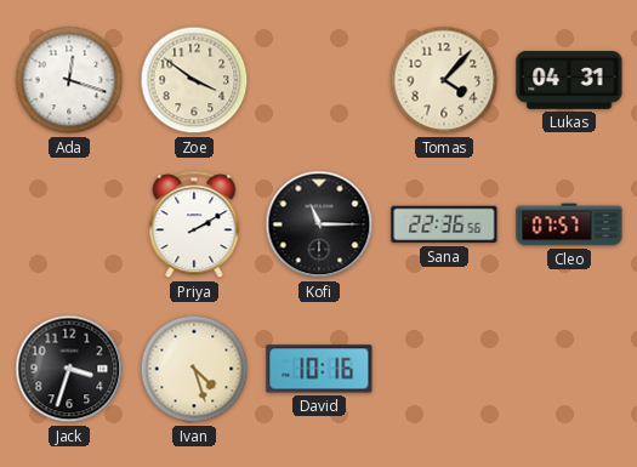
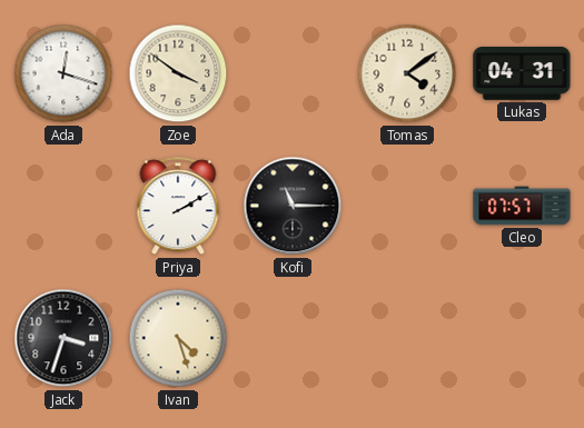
Tomas: 4:07 -> 4:09 (407, 73)
Sana: 22:36 -> none (444, 224)
David: 10:16 -> none (319, 369)
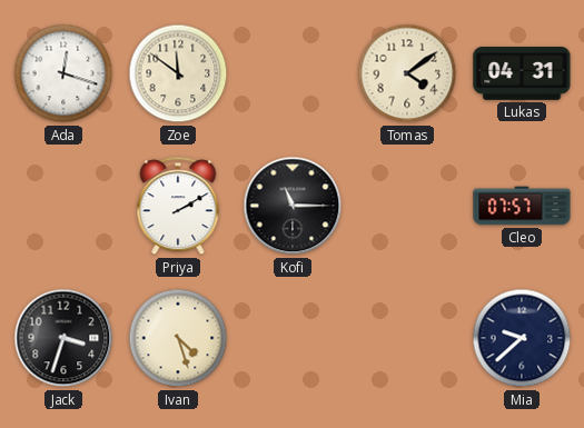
Zoe: 3:51 -> 11:51 (178, 73)
Mia: none -> 9:38 (522, 338)
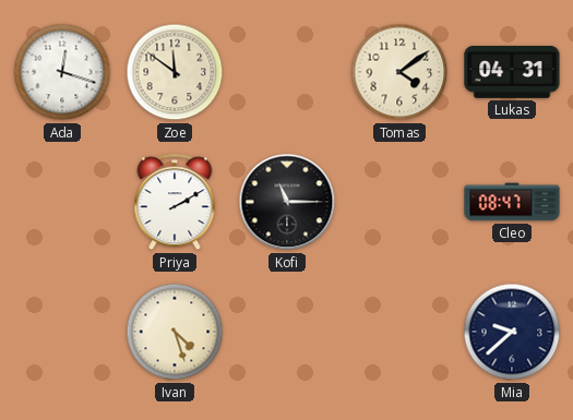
Cleo: 07:57 -> 08:47 (512, 202)
Jack: 3:33 -> none (63, 338)
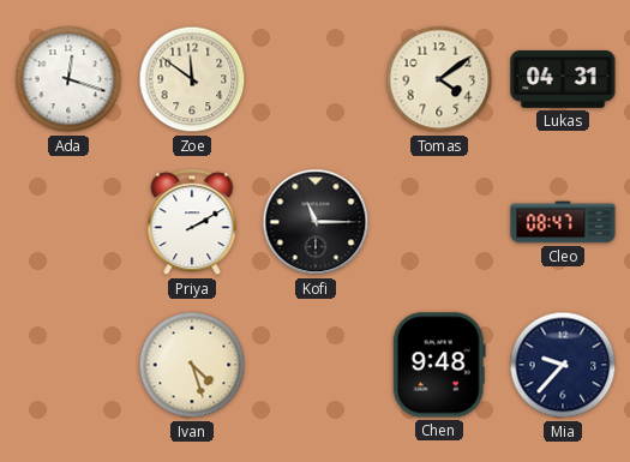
Chen: none -> 9:48 (439, 365)
Mia: 9:38 -> 9:37 (563, 365)
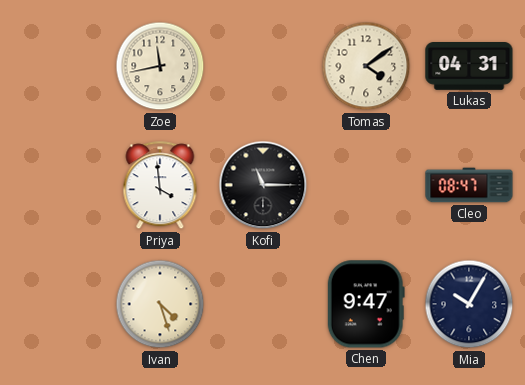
Ada: 12:18 -> none (68, 79)
Zoe: 11:51 -> 11:43 (160, 66)
Priya: 2:10 -> 3:59 (160, 186)
Chen: 9:48 -> 9:47 (366, 304)
Mia: 9:37 -> 10:05 (469, 304)
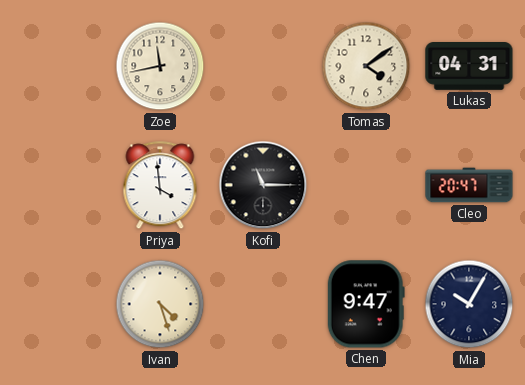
Cleo: 08:47 -> 20:47 (469, 185)
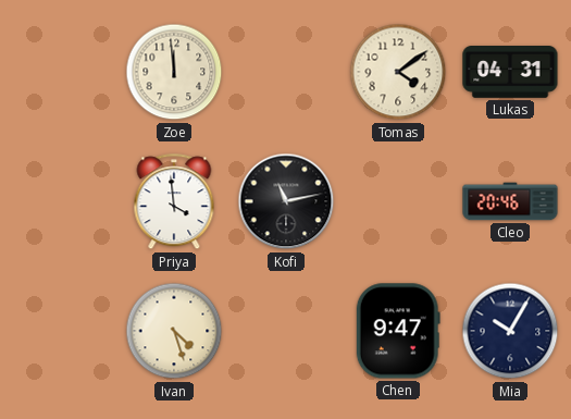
Zoe: 11:43 -> 11:59 (174, 72)
Kofi: 11:15 -> 11:13 (286, 201)
Cleo: 20:47 -> 20:46 (510, 201)
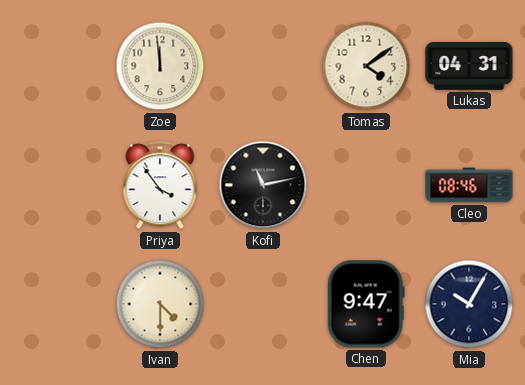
Priya: 3:59 -> 3:54 (160, 186)
Cleo: 20:46 -> 08:46 (469, 185)
Ivan: 4:27 -> 4:30 (160, 304)
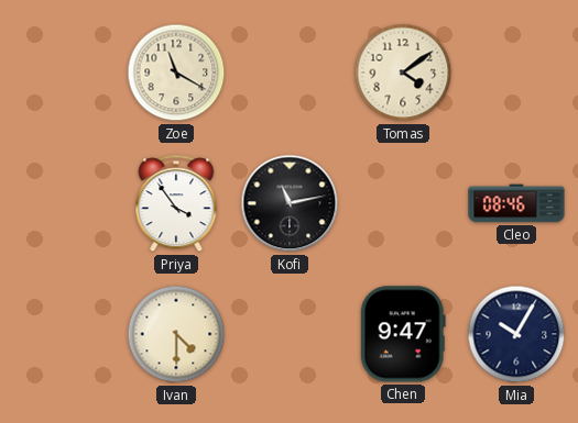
Zoe: 11:59 -> 11:20 (176, 73)
Lukas: 04:31 -> none (469, 67)
